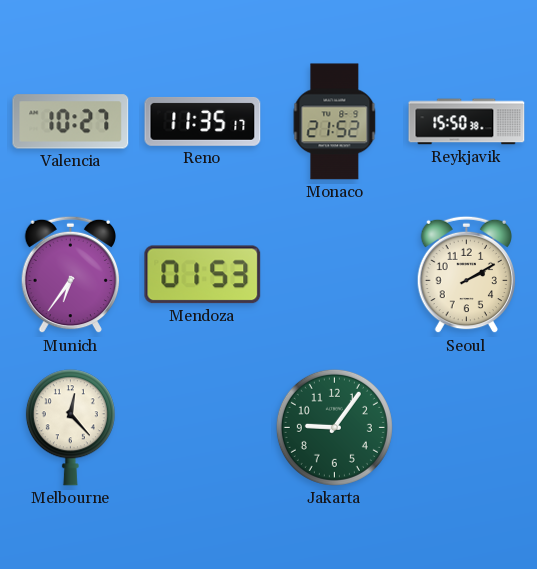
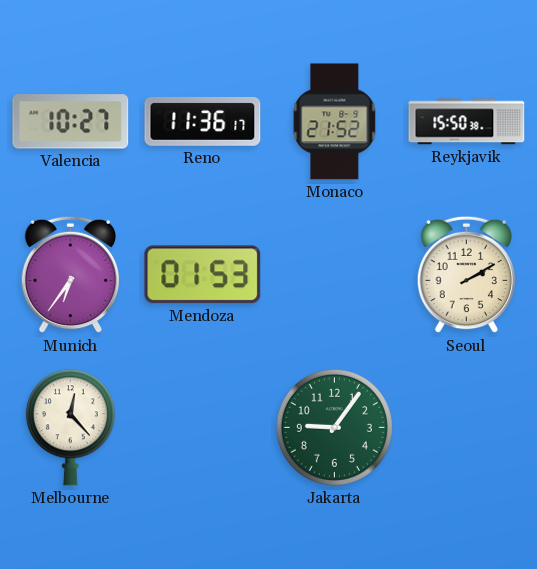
Reno: 11:35 -> 11:36 (203, 121)
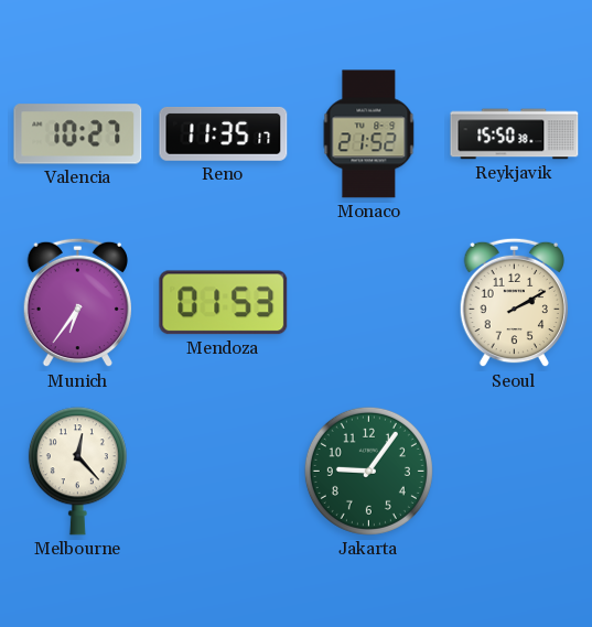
Reno: 11:36 -> 11:35 (224, 133)
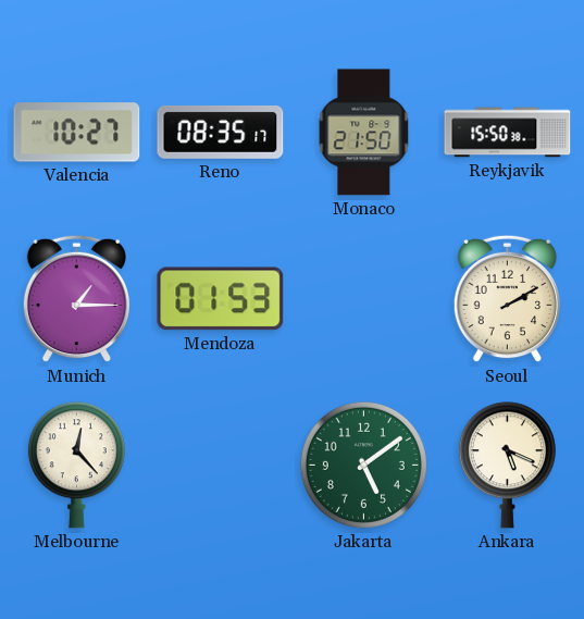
Reno: 11:35 -> 08:35 (221, 132)
Monaco: 21:52 -> 21:50 (364, 133)
Munich: 6:36 -> 1:15 (76, 299)
Jakarta: 9:06 -> 5:09 (363, 465)
Ankara: none -> 5:19 (507, 466)
